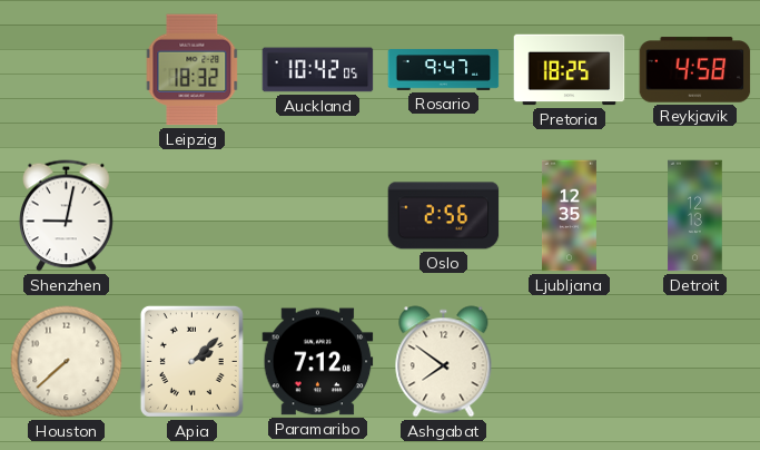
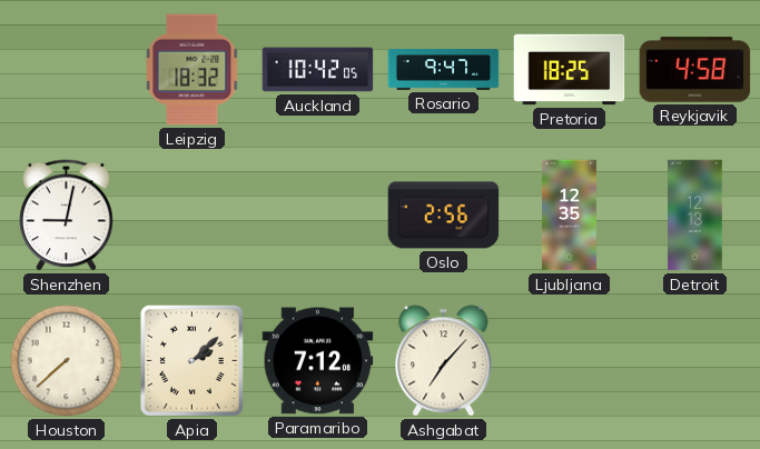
Ashgabat: 7:51 -> 7:07 (444, 361)
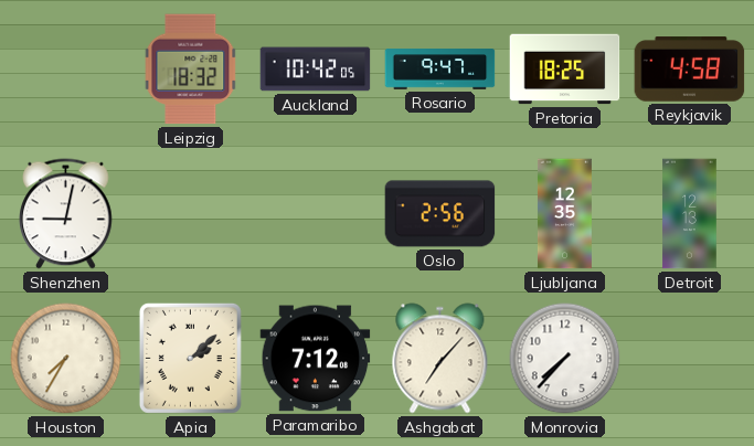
Houston: 7:38 -> 7:35 (66, 359)
Monrovia: none -> 7:37 (565, 359)
